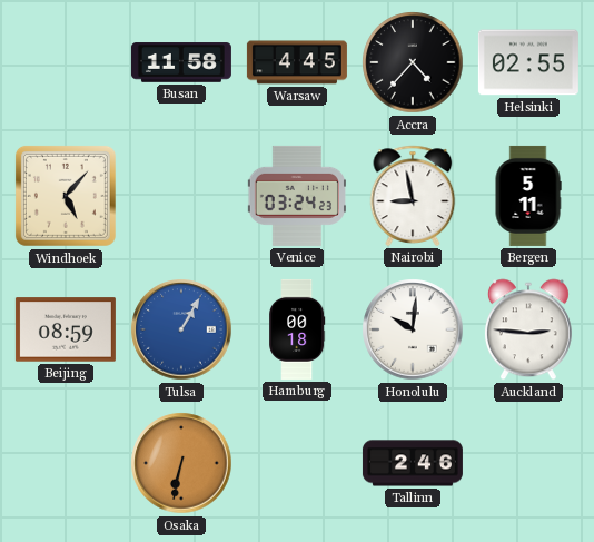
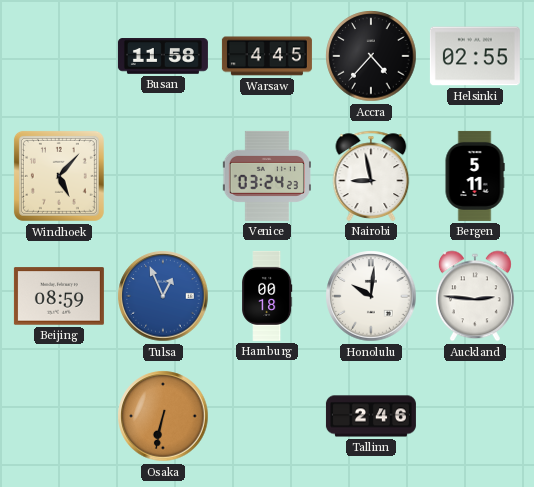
Tulsa: 1:05 -> 12:56 (163, 296)
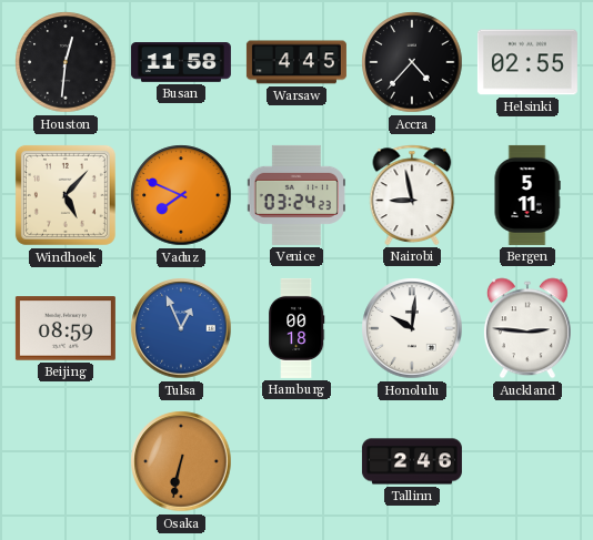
Houston: none -> 12:31 (66, 62)
Vaduz: none -> 7:49 (181, 195)
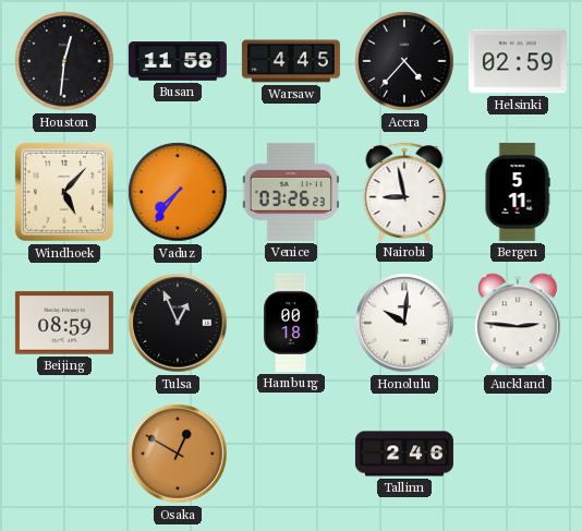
Helsinki: 02:55 -> 02:59 (518, 61)
Vaduz: 7:49 -> 7:36 (178, 192)
Venice: 03:24 -> 03:26 (290, 192)
Tulsa dial: blue -> black (178, 323)
Osaka: 6:32 -> 12:50 (178, 454)
